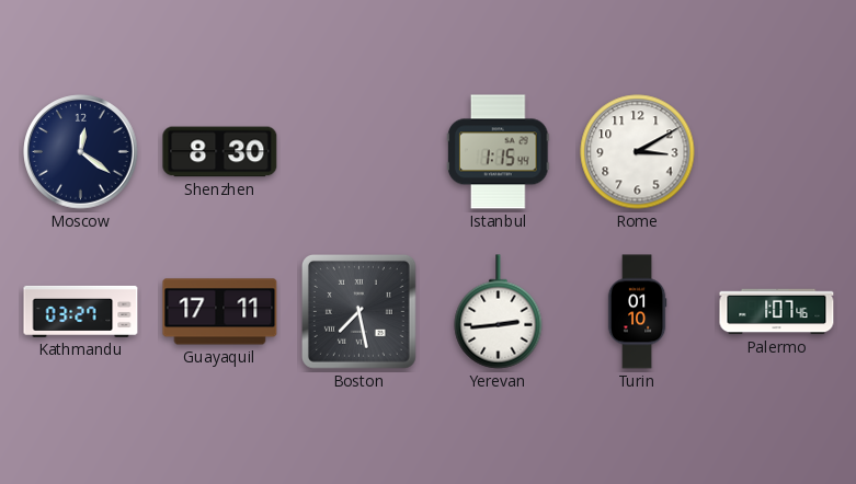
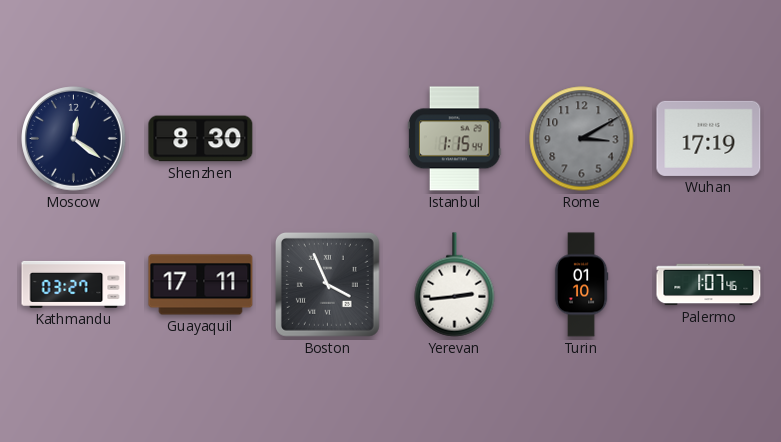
Rome dial: white -> grey (582, 139)
Wuhan: none -> 17:19 (709, 138)
Boston: 7:28 -> 3:56 (327, 284)
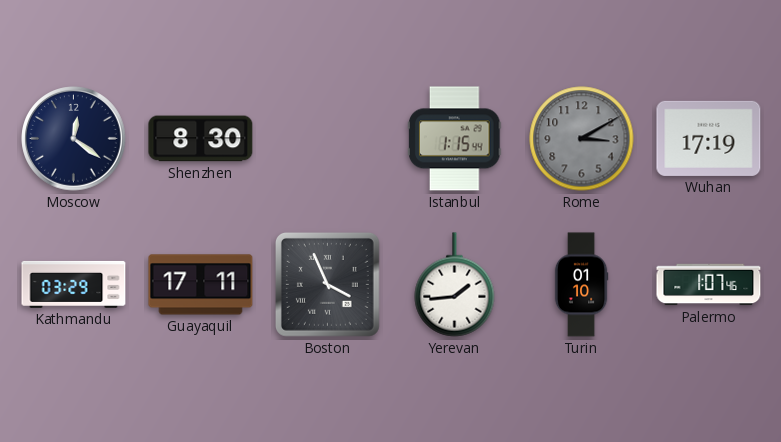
Kathmandu: 03:27 -> 03:29 (74, 284)
Yerevan: 2:44 -> 1:44 (455, 285)
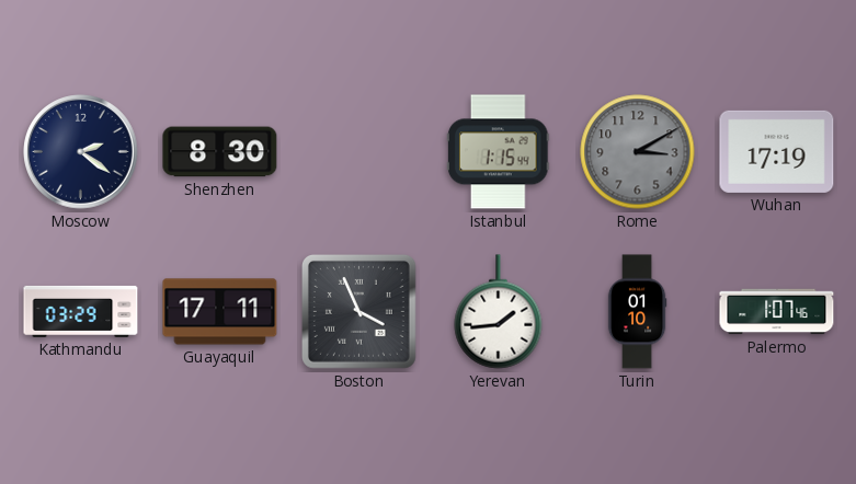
Moscow: 12:21 -> 2:21 (81, 152)
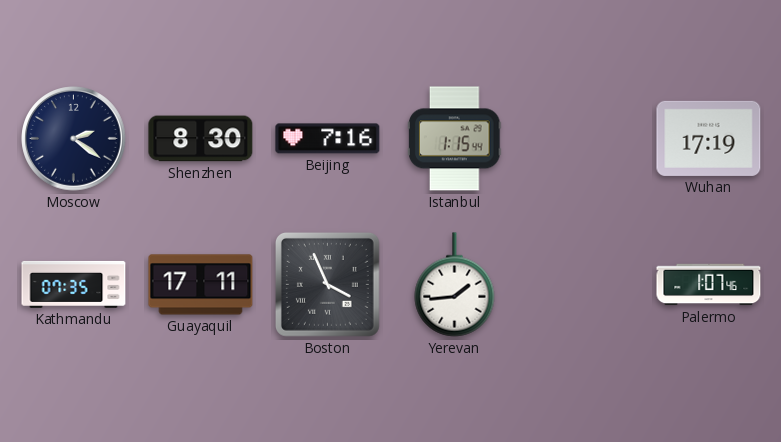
Beijing: none -> 7:16 (328, 139)
Rome: 3:10 -> none (638, 152)
Kathmandu: 03:29 -> 07:35 (74, 284)
Turin: 01:10 -> none (637, 312)
